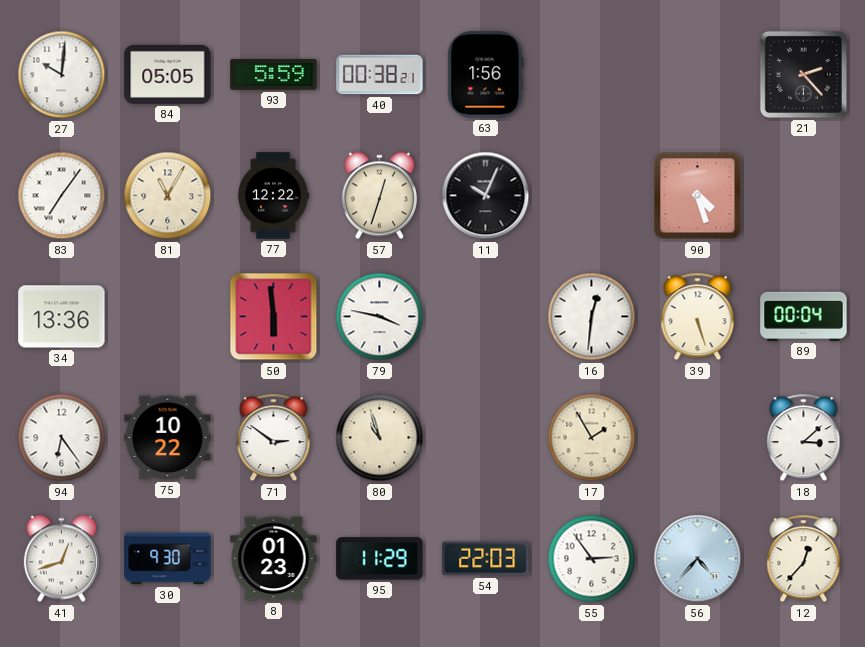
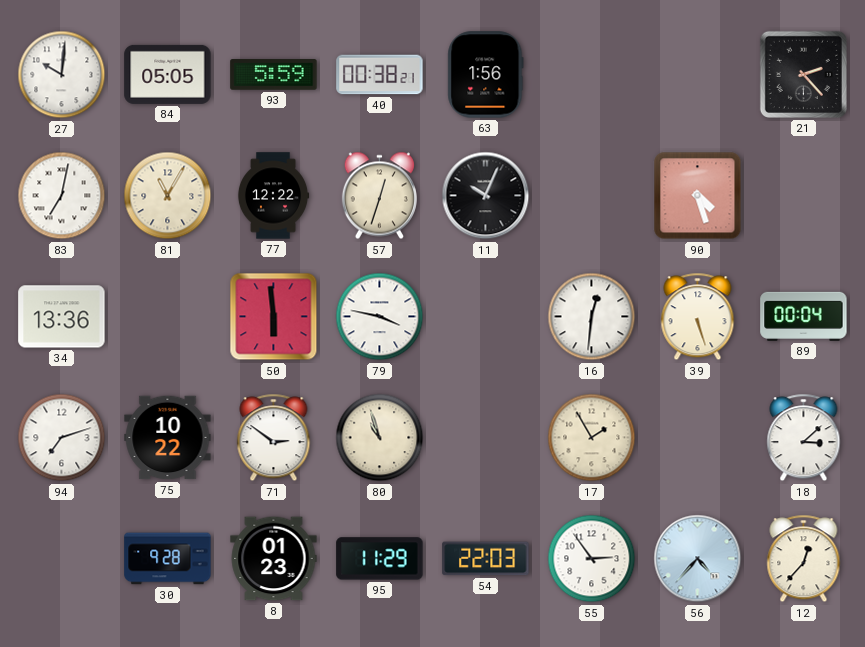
83: 7:06 -> 7:02 (62, 196)
94: 6:24 -> 7:12 (62, 438)
41: 12:42 -> none (61, 559)
30: 9:30 -> 9:28 (168, 559)
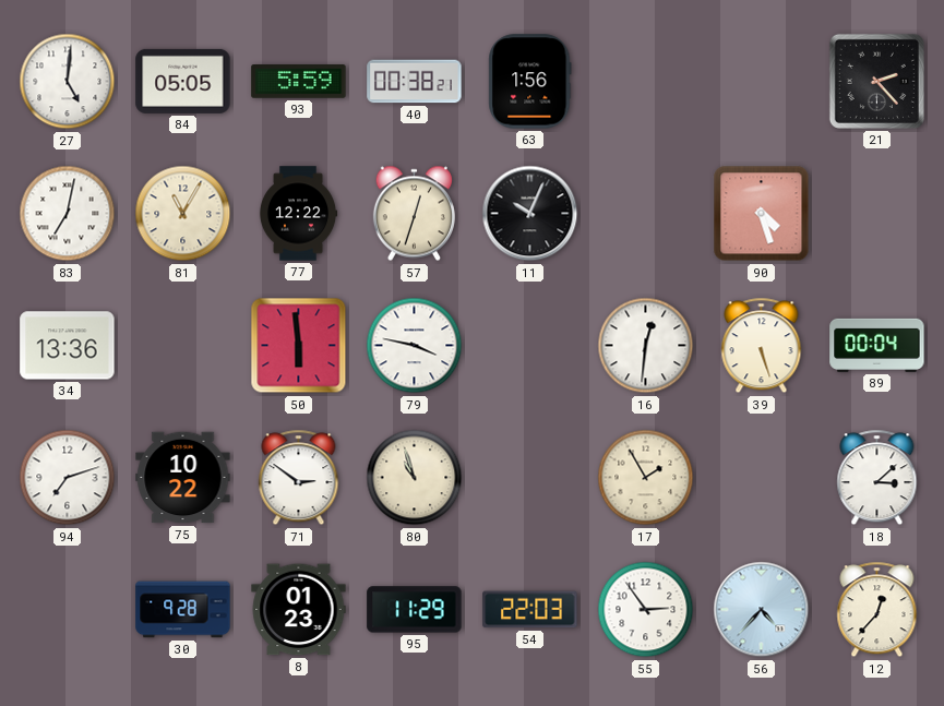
27: 10:01 -> 5:01 (68, 82)
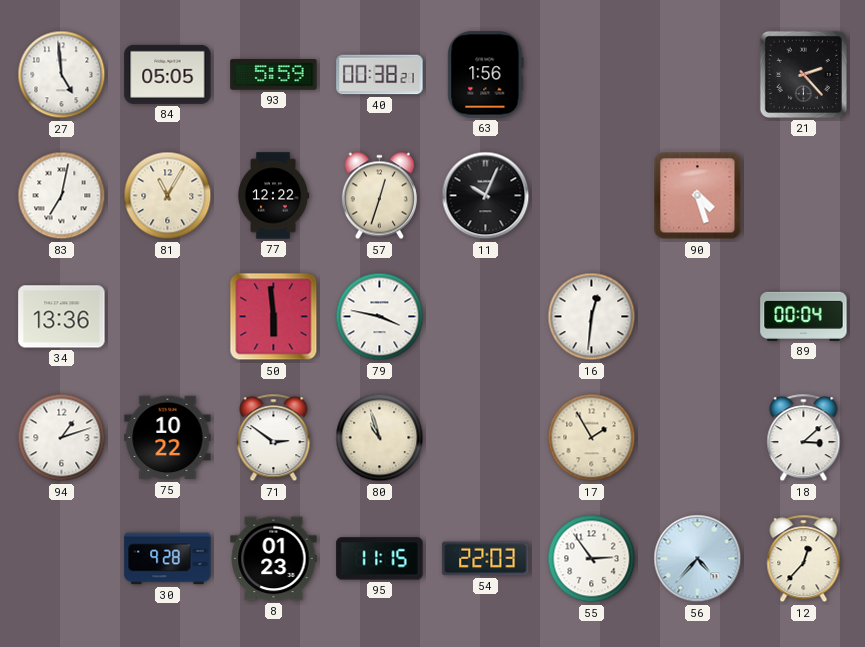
27: 5:01 -> 4:59 (62, 75)
39: 5:27 -> none (762, 346)
94: 7:12 -> 1:12 (62, 438)
95: 11:29 -> 11:15 (380, 559)
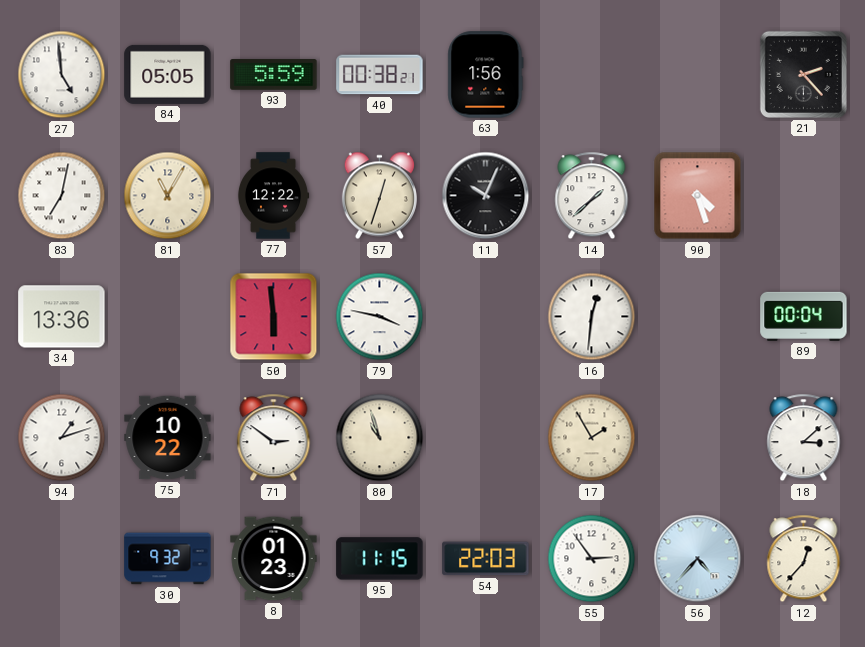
14: none -> 1:38 (592, 196)
30: 9:28 -> 9:32 (168, 559)
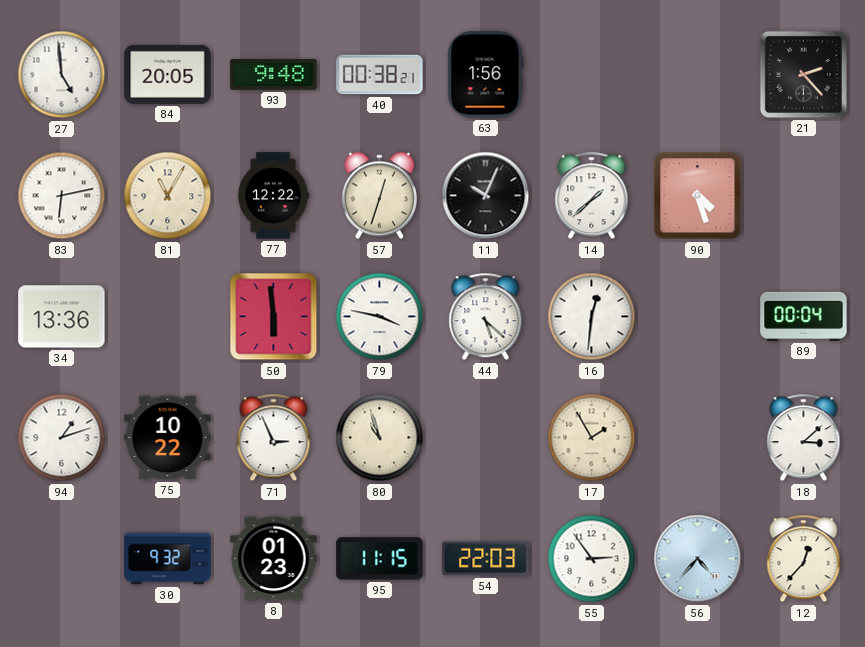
84: 05:05 -> 20:05 (168, 74)
93: 5:59 -> 9:48 (274, 75)
83: 7:02 -> 6:13 (62, 196)
44: none -> 5:22 (486, 317)
71: 2:51 -> 2:56 (274, 438)
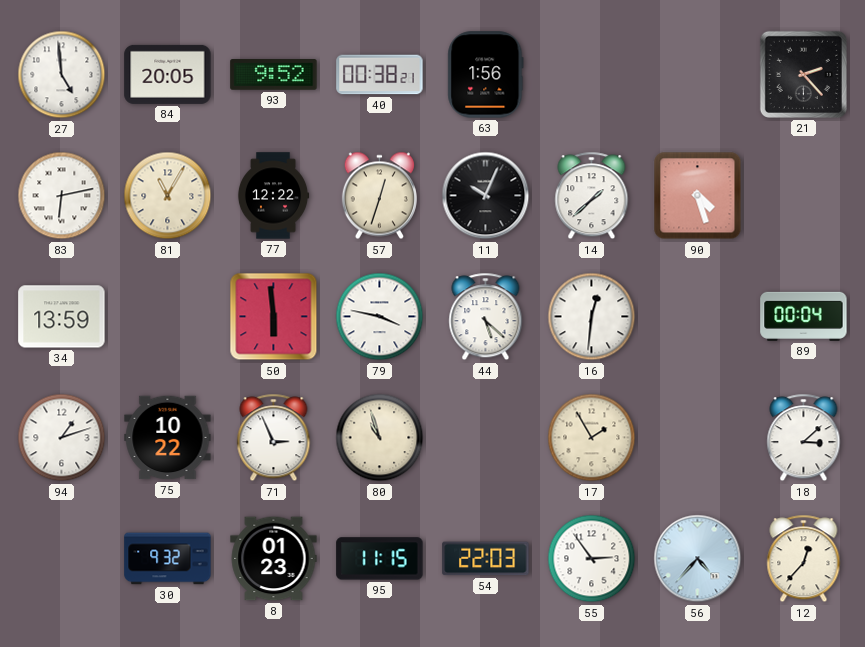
93: 9:48 -> 9:52 (274, 75)
34: 13:36 -> 13:59 (62, 317)
